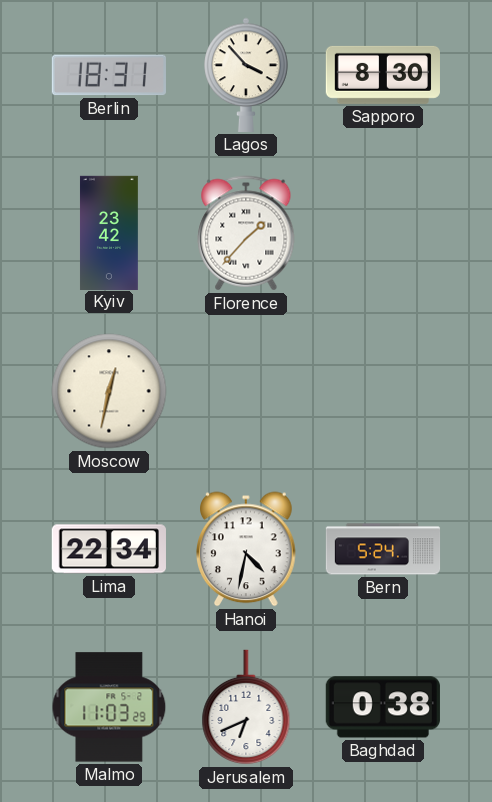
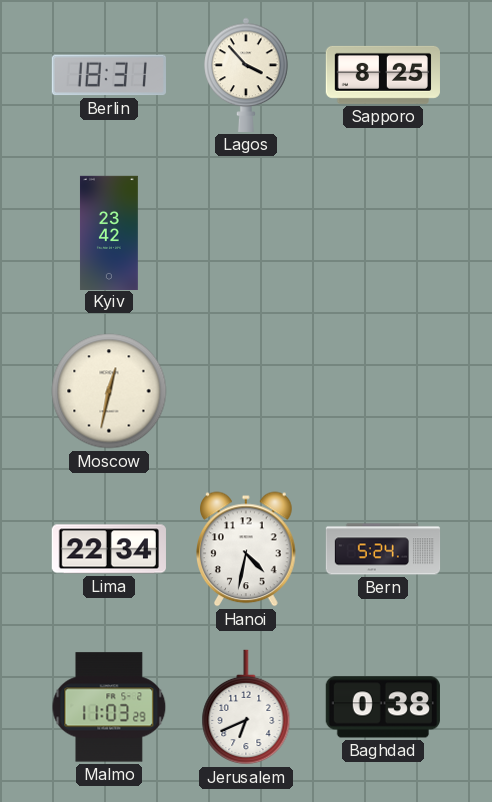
Sapporo: 8:30 -> 8:25 (383, 75)
Florence: 1:37 -> none (246, 233)
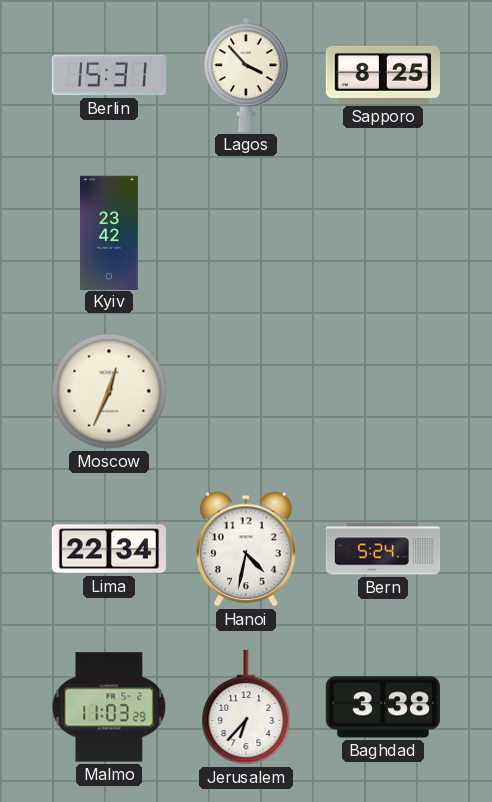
Berlin: 18:31 -> 15:31 (109, 75)
Moscow: 12:32 -> 12:34 (109, 391)
Jerusalem: 6:41 -> 6:37 (246, 707)
Baghdad: 0:38 -> 3:38 (383, 707)
